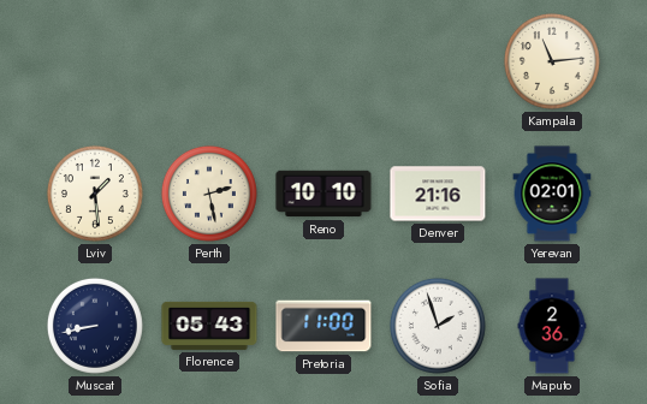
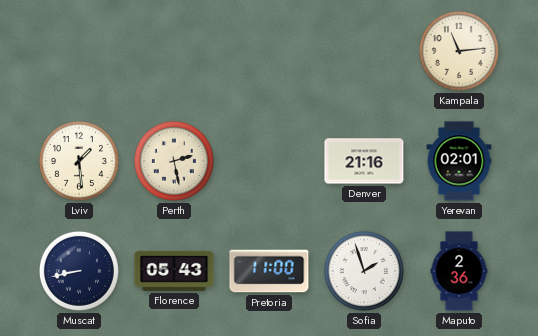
Reno: 10:10 -> none (323, 194)
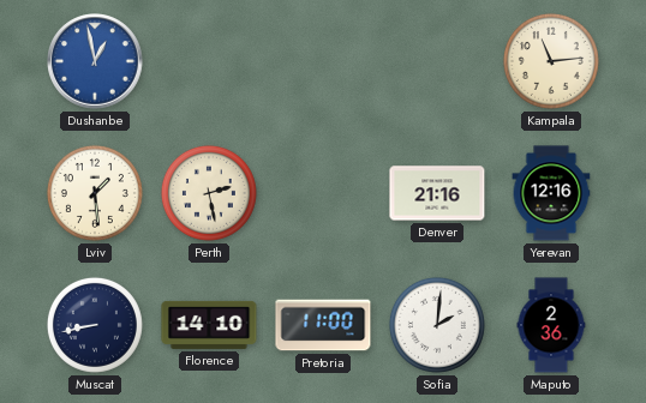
Dushanbe: none -> 12:58 (95, 61)
Yerevan: 02:01 -> 12:16 (551, 193)
Florence: 05:43 -> 14:10 (209, 325)
Sofia: 1:57 -> 2:01 (437, 325)
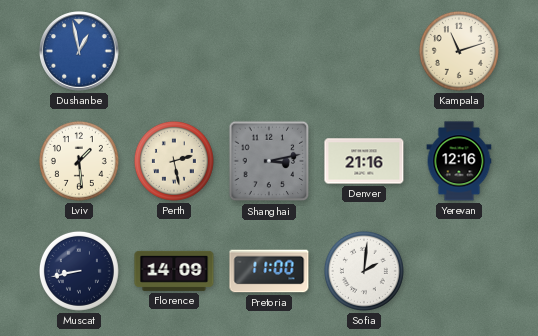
Kampala: 11:14 -> 11:12 (459, 51)
Shanghai: none -> 3:13 (269, 161)
Florence: 14:10 -> 14:09 (174, 271)
Maputo: 2:36 -> none (551, 325)
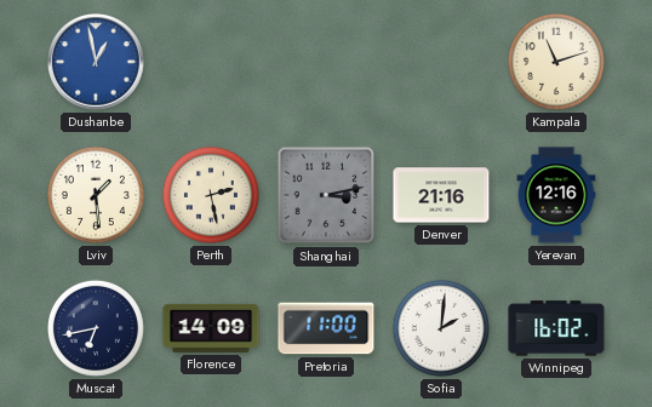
Muscat: 8:43 -> 6:43 (96, 328)
Winnipeg: none -> 16:02 (556, 328)
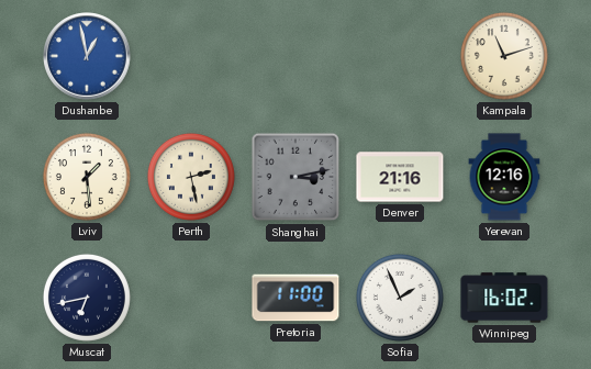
Florence: 14:09 -> none (211, 328)
Sofia: 2:01 -> 1:56 (400, 298)
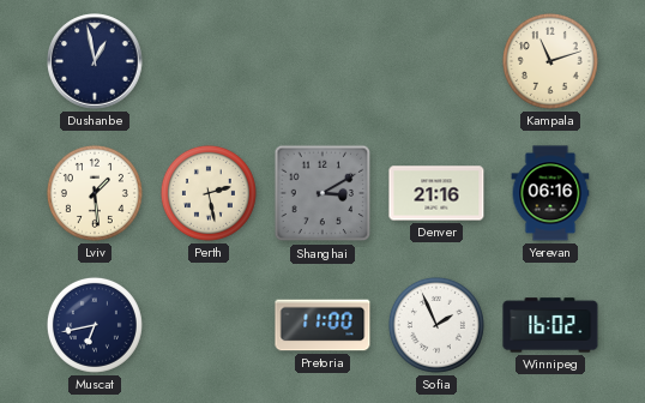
Dushanbe dial: blue -> navy (95, 61)
Shanghai: 3:13 -> 3:10 (322, 193)
Yerevan: 12:16 -> 06:16 (550, 193)
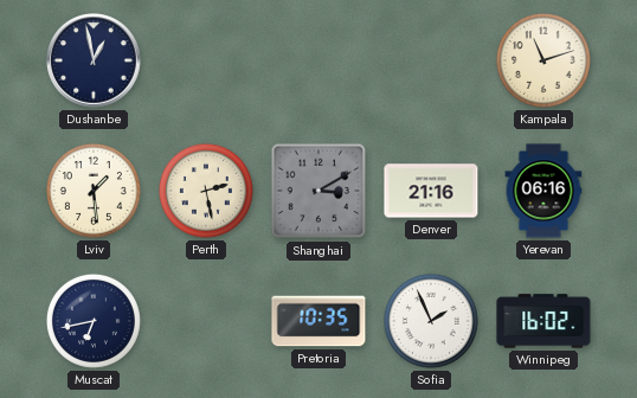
Pretoria: 11:00 -> 10:35 (318, 321)
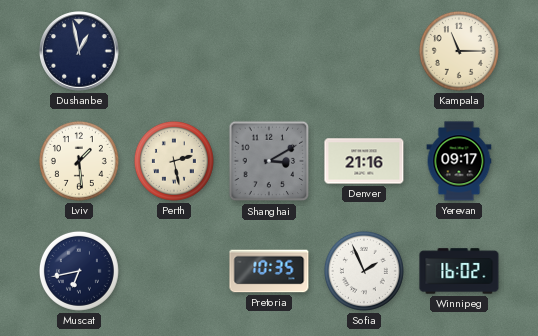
Kampala: 11:12 -> 11:15 (459, 51)
Yerevan: 06:16 -> 09:17 (459, 161)
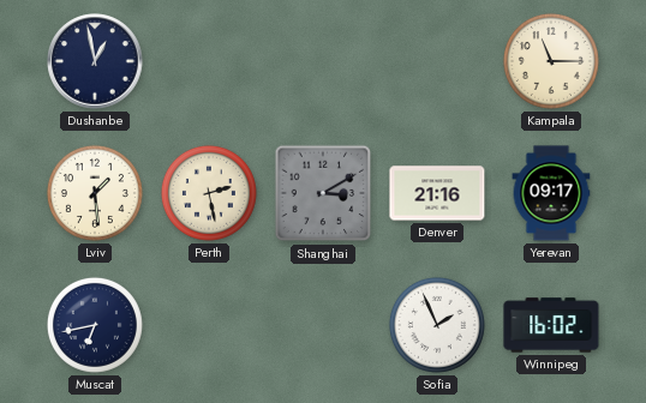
Pretoria: 10:35 -> none (269, 271)
